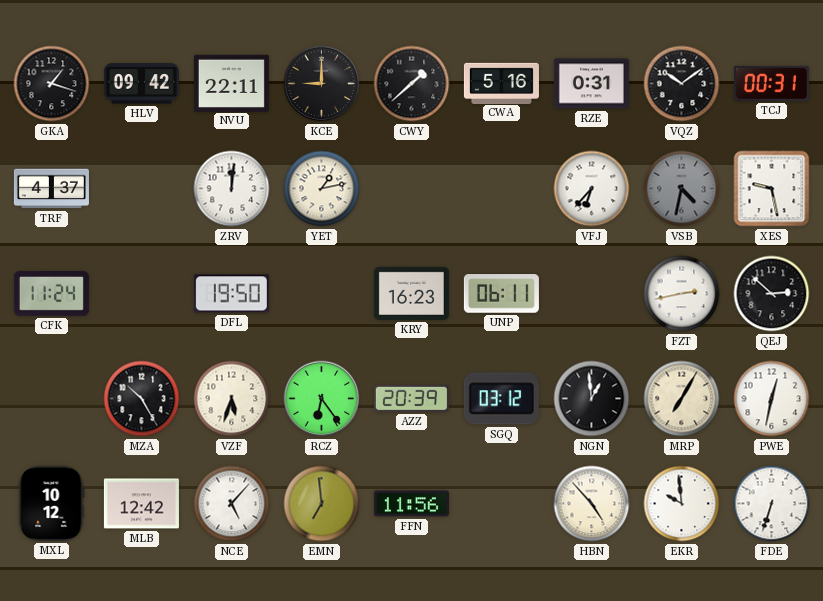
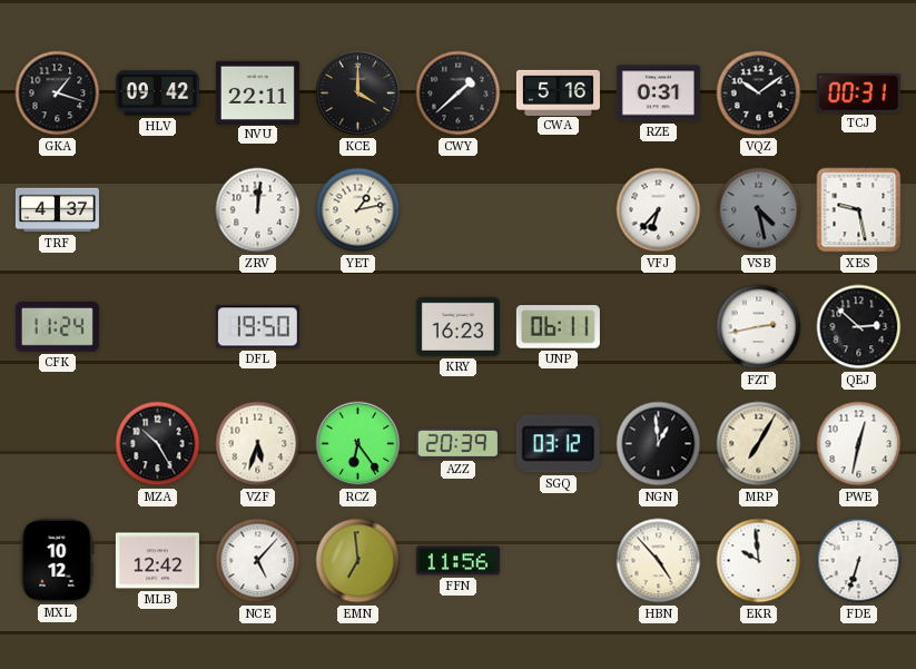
KCE: 9:00 -> 4:00 (358, 94)
VSB: 4:32 -> 4:28 (759, 210)
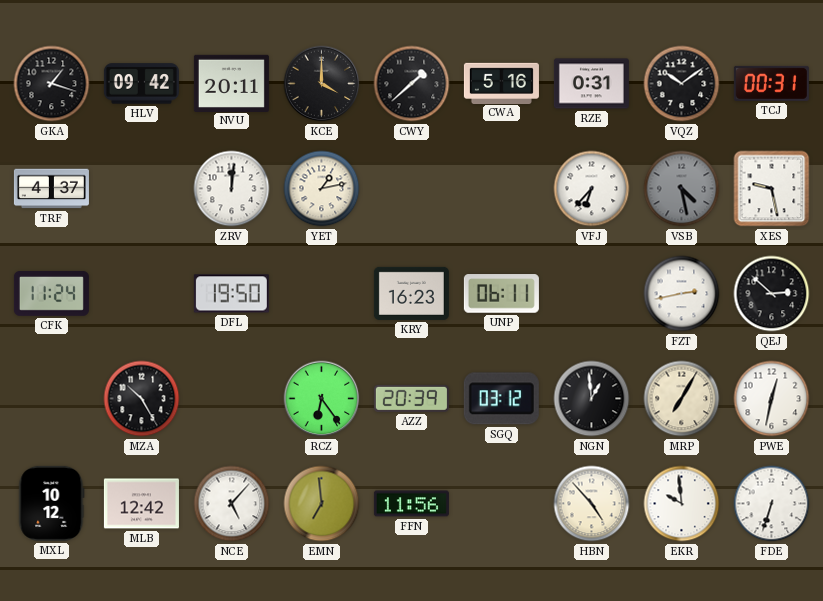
NVU: 22:11 -> 20:11 (231, 83)
VZF: 5:33 -> none (258, 444)
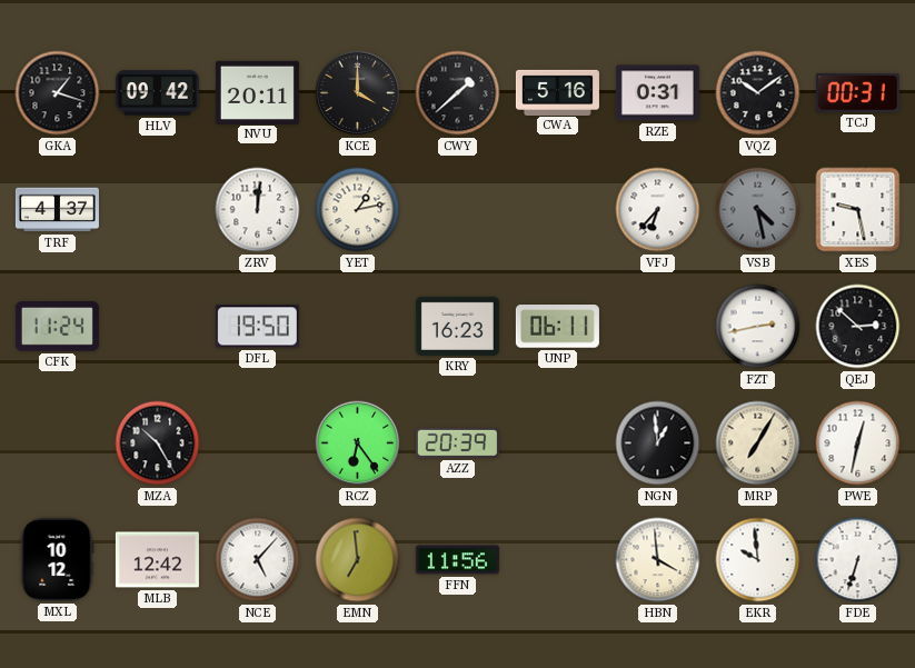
SGQ: 03:12 -> none (501, 399)
HBN: 4:53 -> 3:59 (658, 560)
